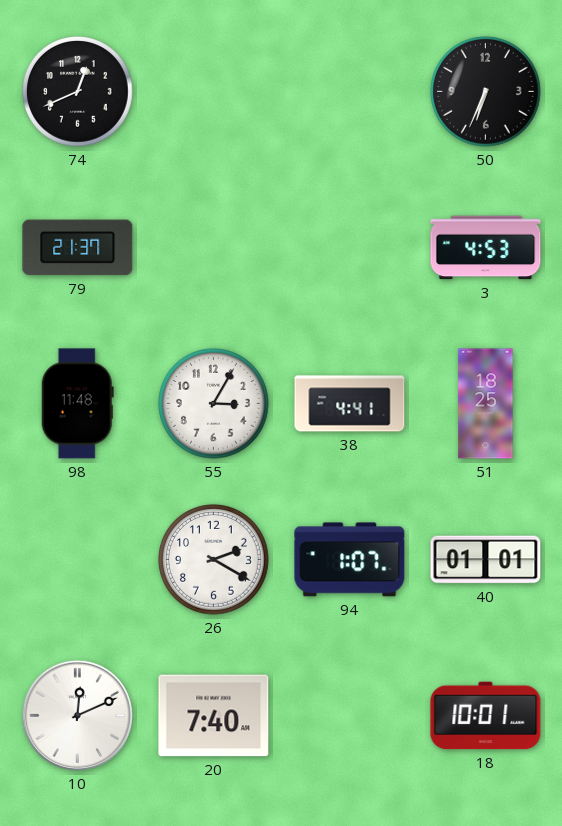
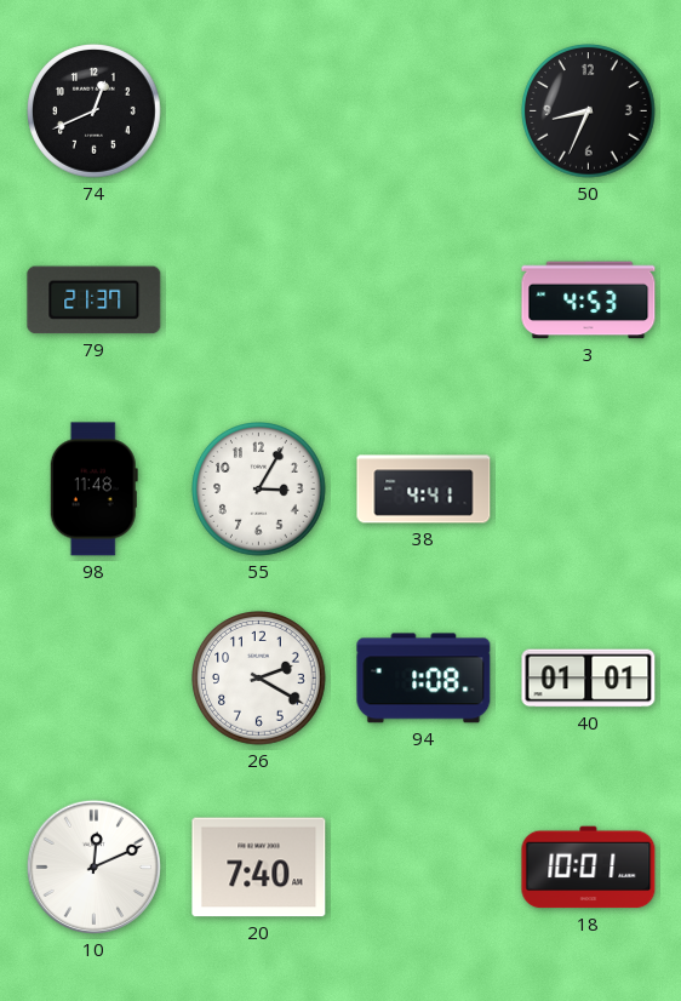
50: 6:34 -> 8:34 (589, 111)
51: 18:25 -> none (486, 404)
94: 1:07 -> 1:08 (424, 679)
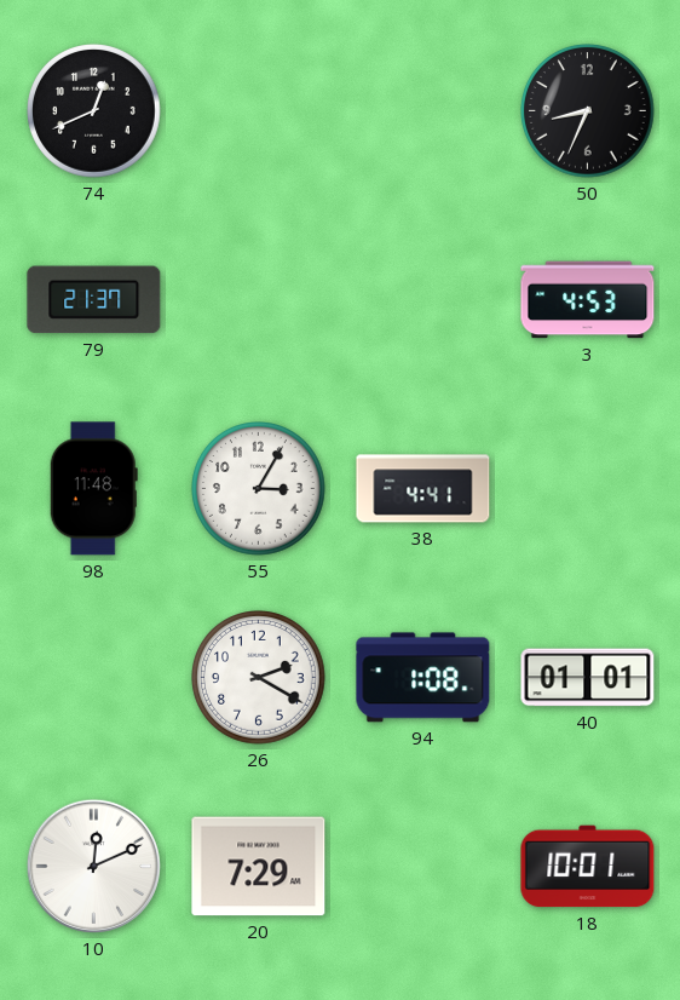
20: 7:40 -> 7:29 (259, 867)
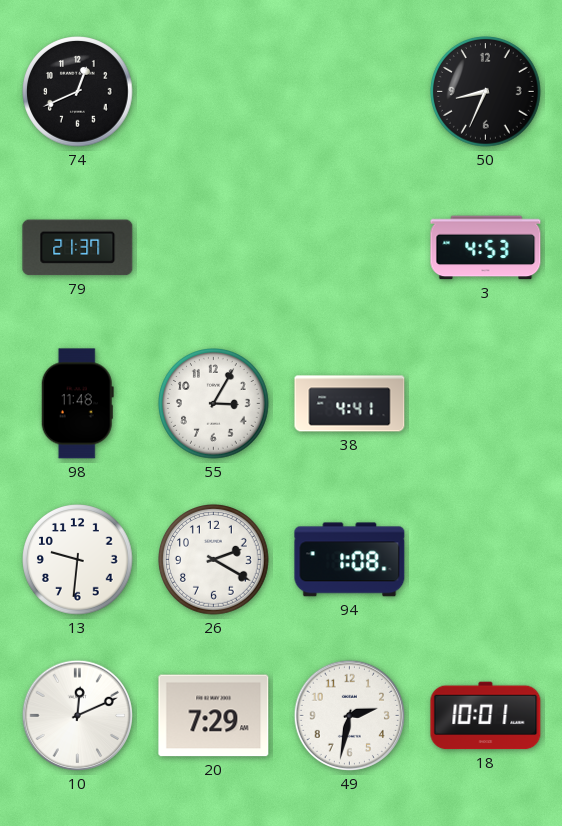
13: none -> 9:31 (78, 560)
40: 01:01 -> none (588, 678)
49: none -> 2:32 (349, 715)
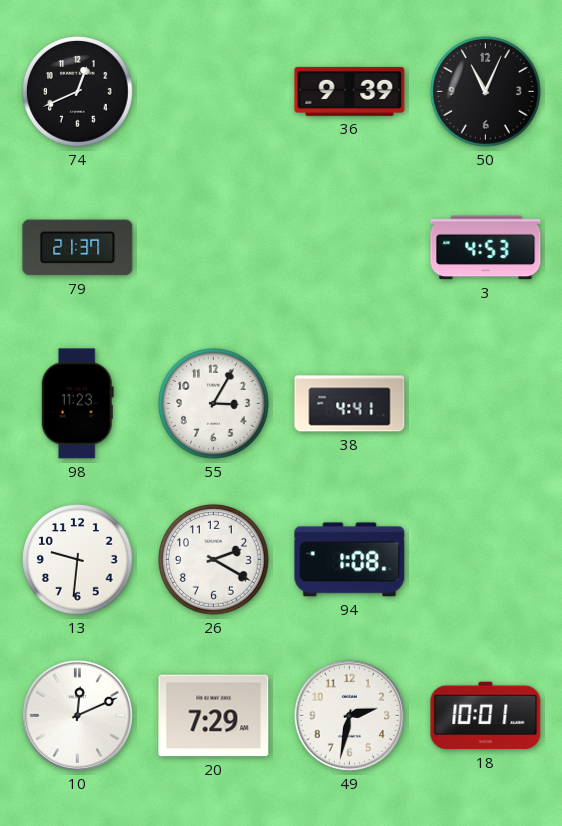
36: none -> 9:39 (350, 91)
50: 8:34 -> 11:04 (486, 92)
98: 11:48 -> 11:23 (77, 404)
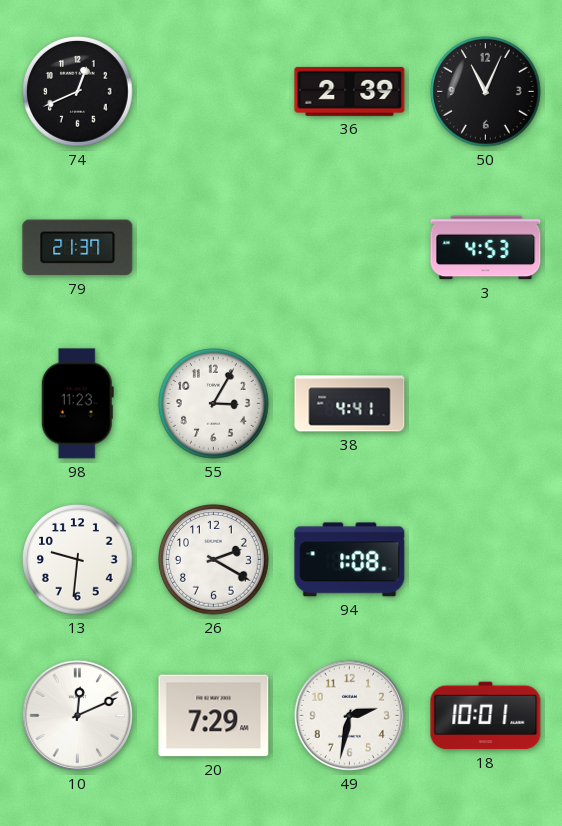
36: 9:39 -> 2:39 (350, 91)
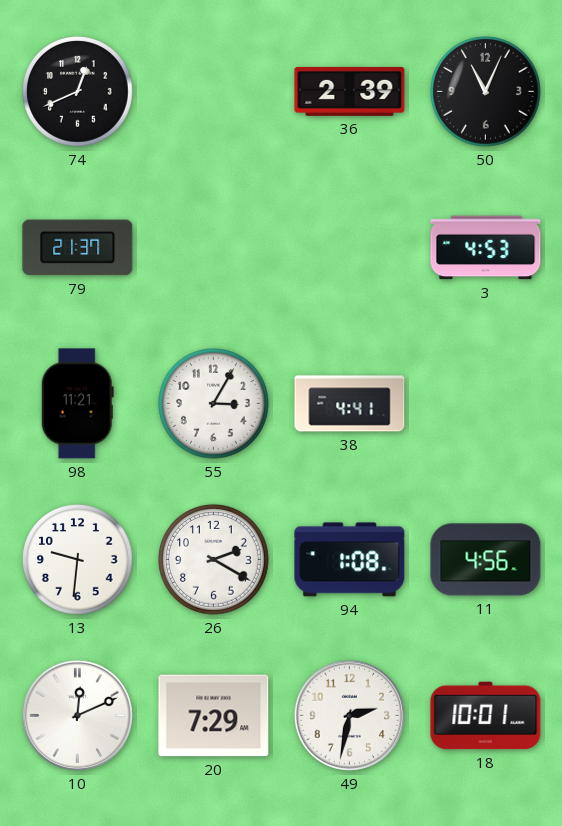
98: 11:23 -> 11:21 (77, 404)
11: none -> 4:56 (486, 560)
